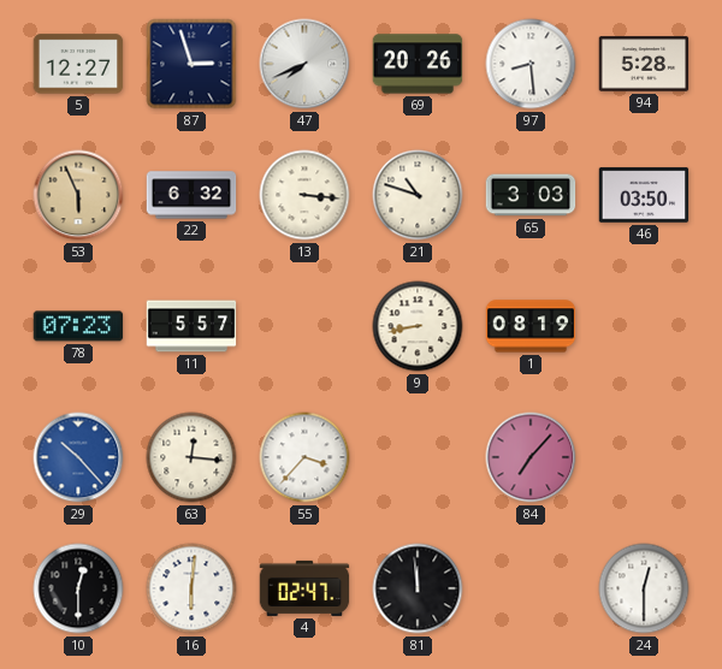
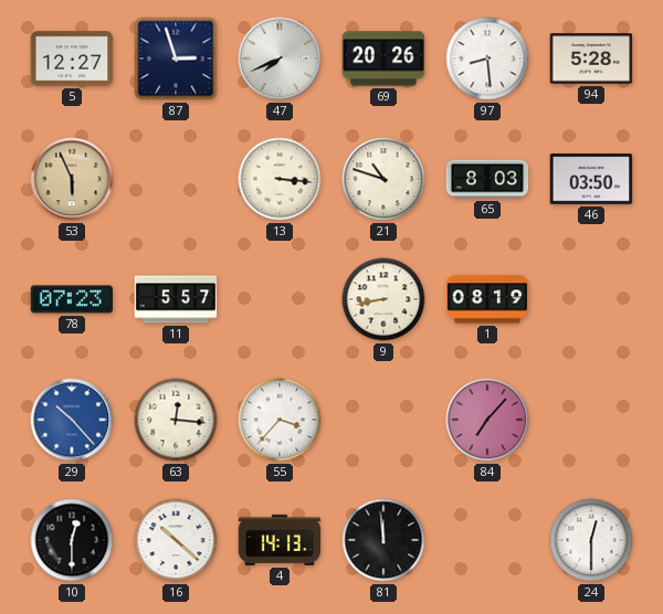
22: 6:32 -> none (191, 195)
65: 3:03 -> 8:03 (487, 179)
16: 6:01 -> 10:22 (176, 540)
4: 02:47 -> 14:13 (280, 540)
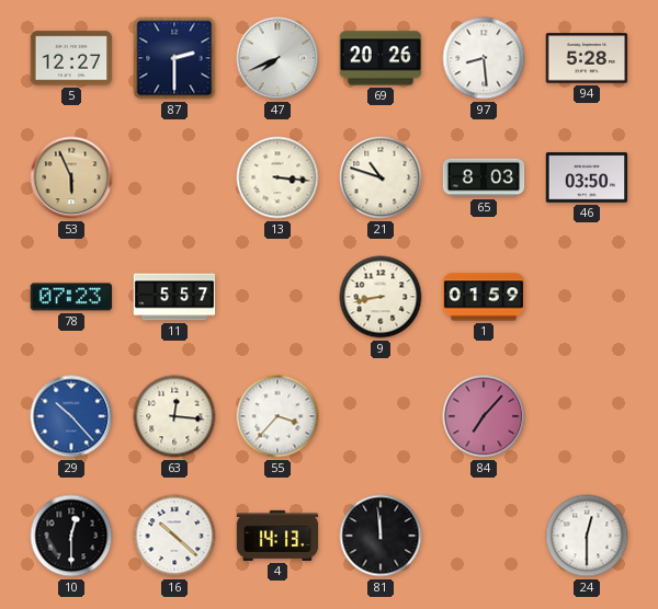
87: 2:57 -> 2:30 (174, 58)
1: 08:19 -> 01:59 (484, 297)
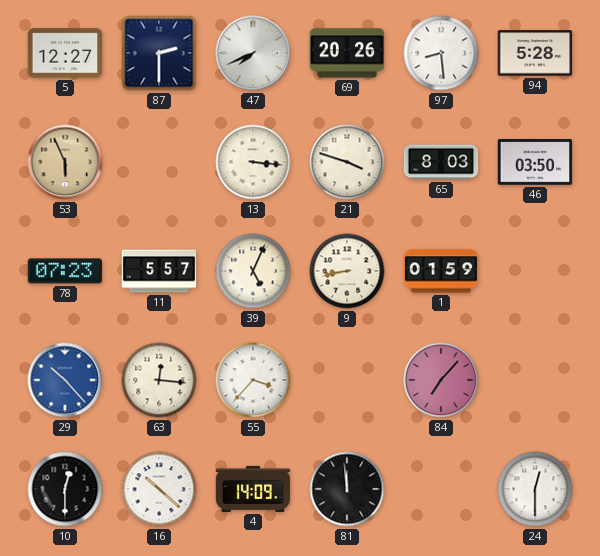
21: 10:48 -> 3:48 (347, 162)
39: none -> 5:04 (253, 271)
4: 14:13 -> 14:09 (253, 489)
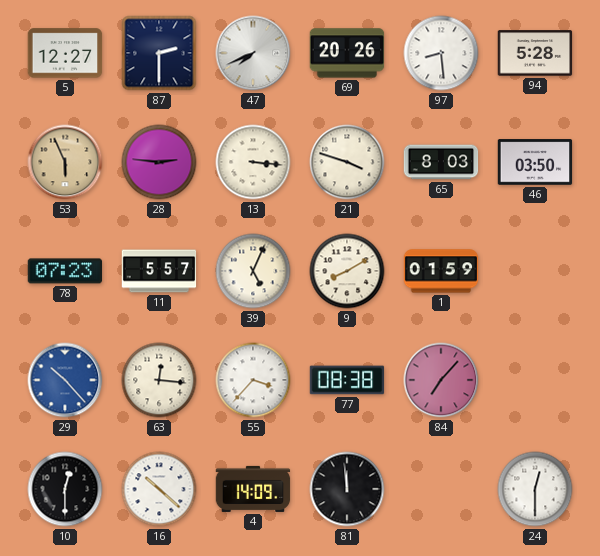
28: none -> 2:46 (159, 162)
9: 8:43 -> 8:10 (347, 271)
77: none -> 08:38 (347, 380)
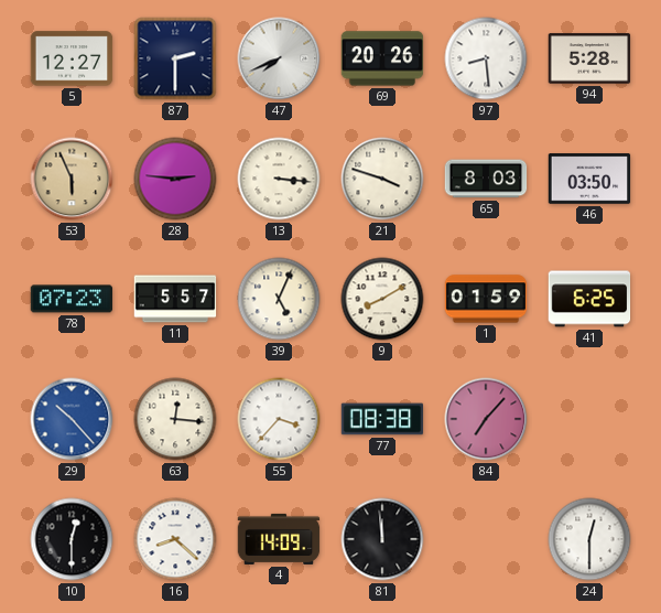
41: none -> 6:25 (589, 299)
16: 10:22 -> 8:22 (175, 539)
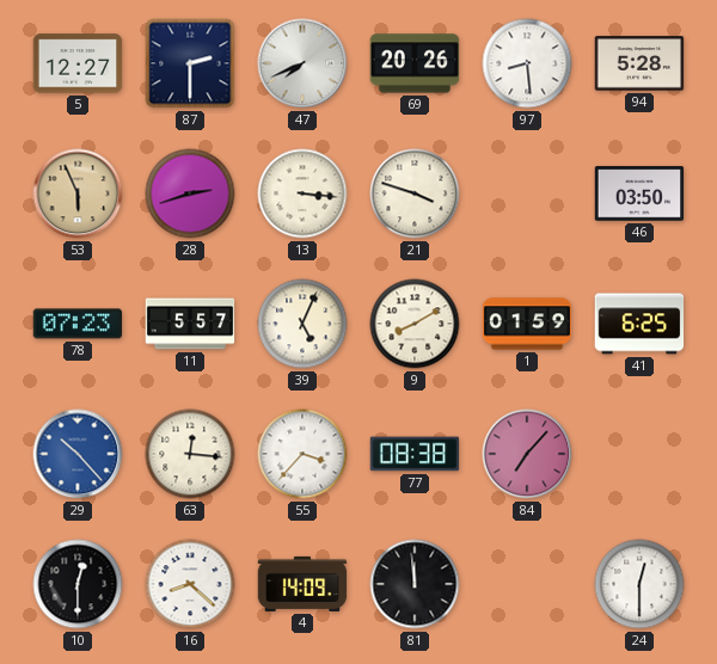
28: 2:46 -> 2:42 (190, 193)
65: 8:03 -> none (486, 179)
